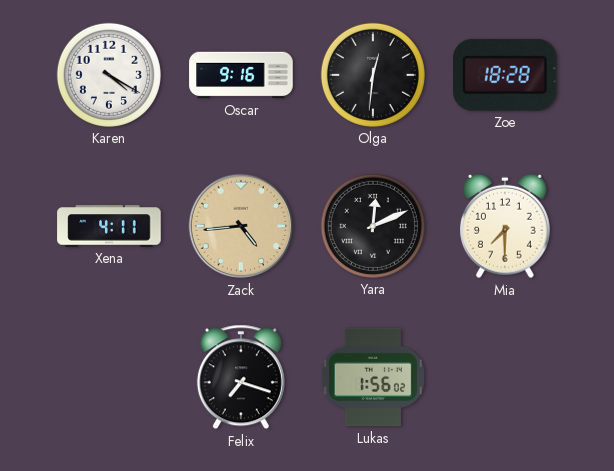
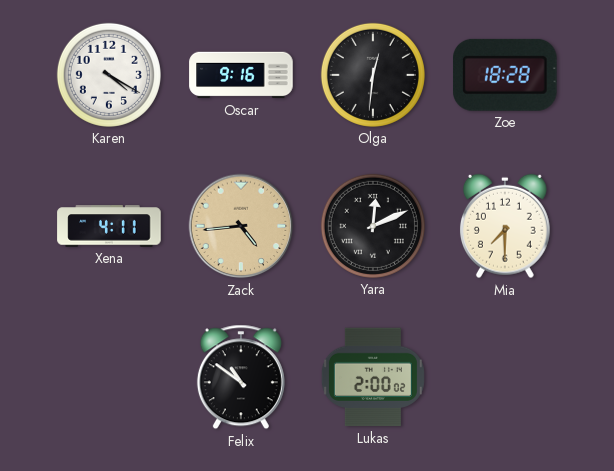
Felix: 7:18 -> 10:51 (241, 377)
Lukas: 1:56 -> 2:00 (373, 377)
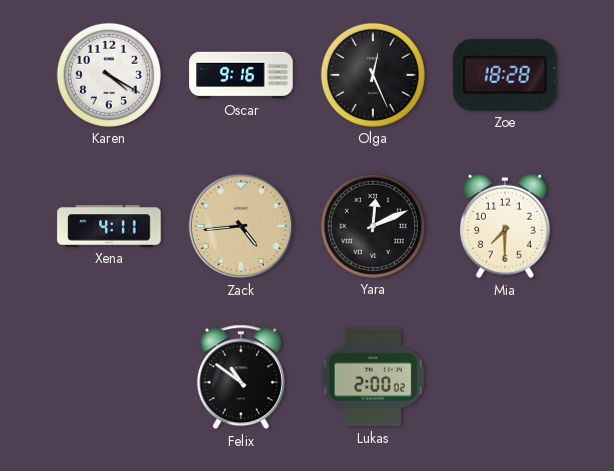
Olga: 12:31 -> 12:26 (373, 75)
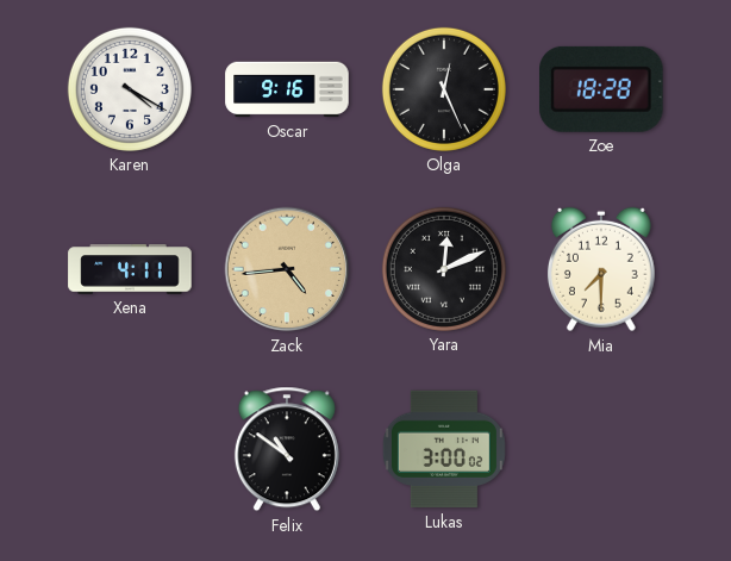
Lukas: 2:00 -> 3:00 (444, 449)
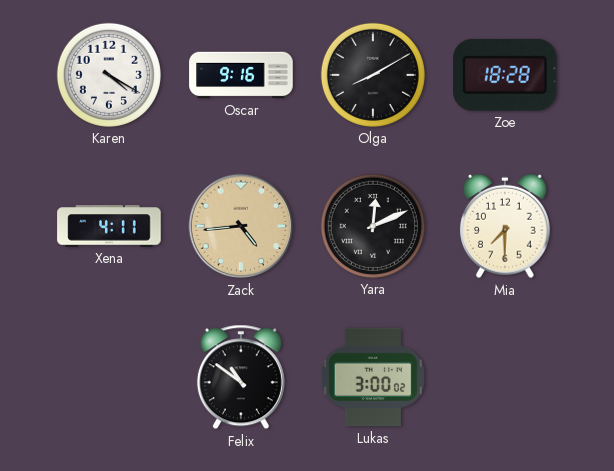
Olga: 12:26 -> 8:10 (373, 75)
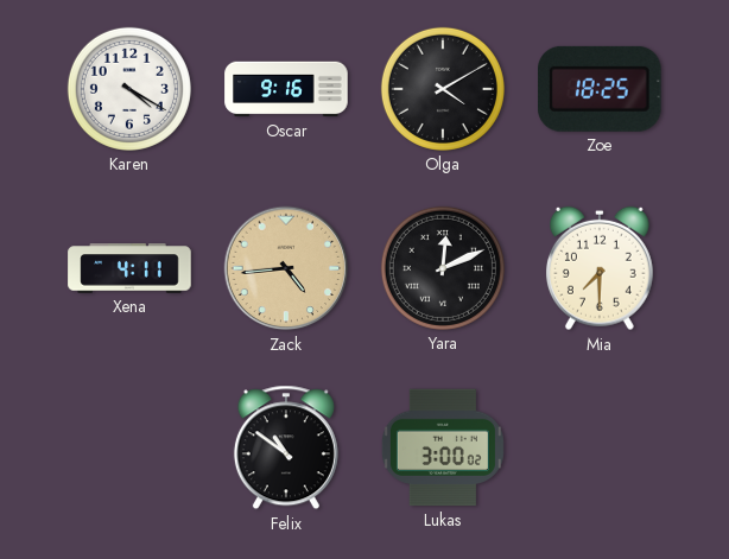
Olga: 8:10 -> 4:10 (443, 89)
Zoe: 18:28 -> 18:25 (601, 89)
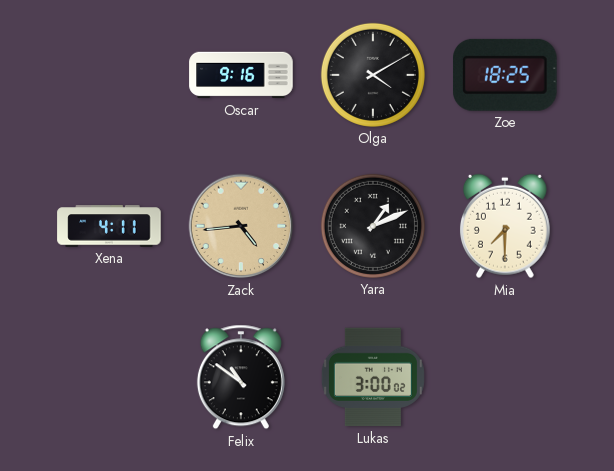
Karen: 4:20 -> none (129, 89)
Yara: 12:11 -> 1:11 (373, 226)
